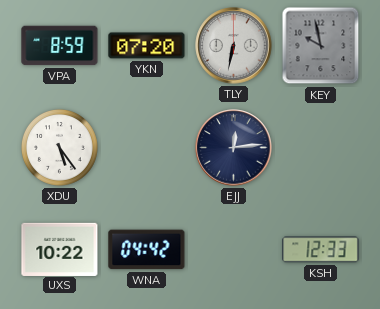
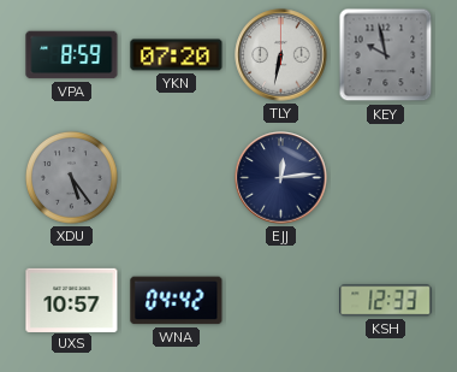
XDU dial: white -> grey (71, 177)
UXS: 10:22 -> 10:57 (72, 300)
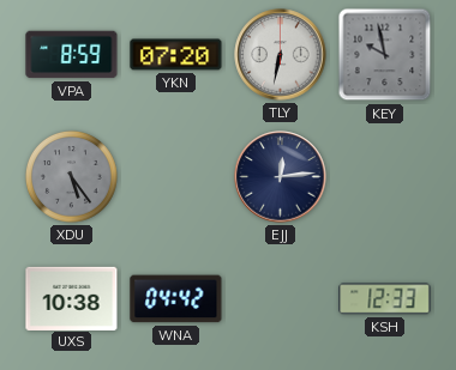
UXS: 10:57 -> 10:38 (72, 298)
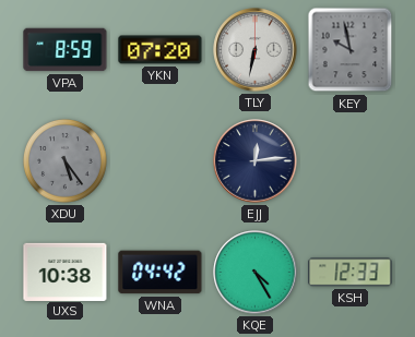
KQE: none -> 4:25 (256, 273)
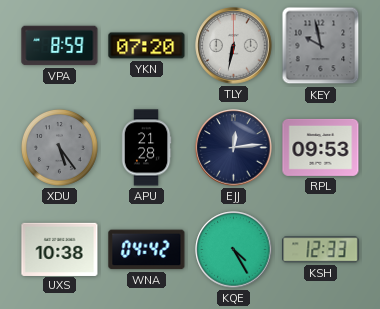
APU: none -> 21:28 (146, 148)
RPL: none -> 09:53 (321, 147)
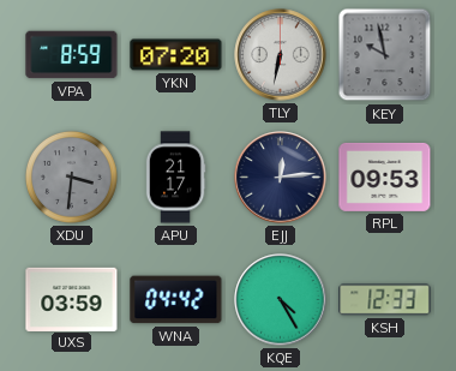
XDU: 5:24 -> 3:31 (71, 176)
APU: 21:28 -> 21:17 (175, 178)
UXS: 10:38 -> 03:59 (72, 299)
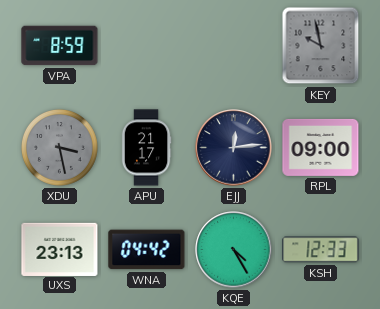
YKN: 07:20 -> none (176, 55)
TLY: 6:32 -> none (281, 55)
XDU: 3:31 -> 3:28 (59, 147)
RPL: 09:53 -> 09:00 (321, 147)
UXS: 03:59 -> 23:13 (60, 249)
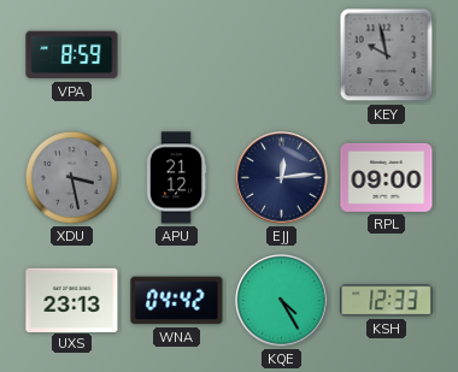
APU: 21:17 -> 21:12 (176, 178)
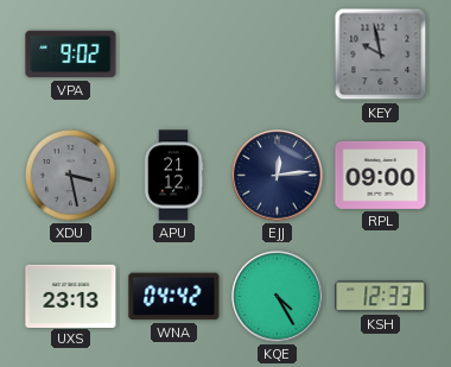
VPA: 8:59 -> 9:02 (71, 55)
